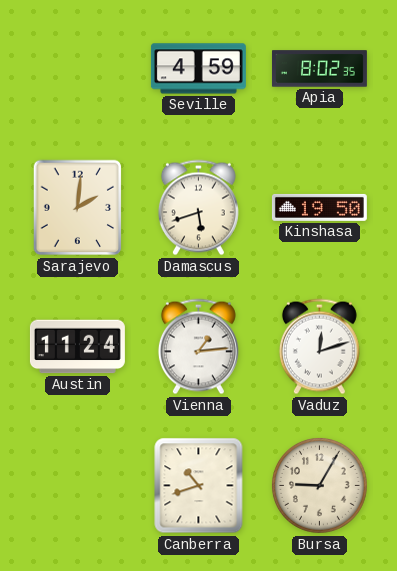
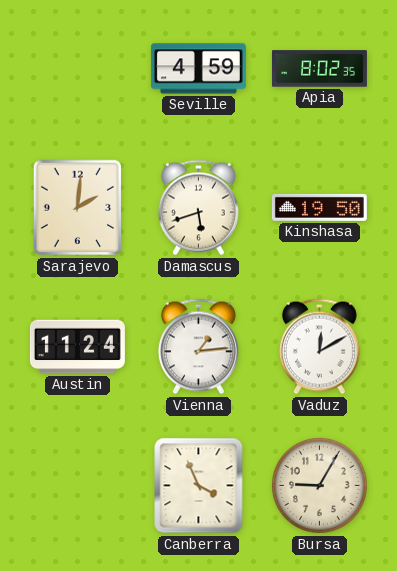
Vaduz: 12:12 -> 12:10 (319, 347)
Canberra: 10:42 -> 3:56 (199, 486)
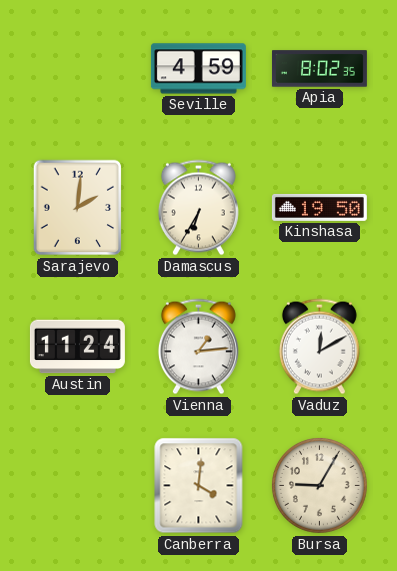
Damascus: 5:42 -> 6:35 (198, 208)
Canberra: 3:56 -> 4:01 (199, 486)
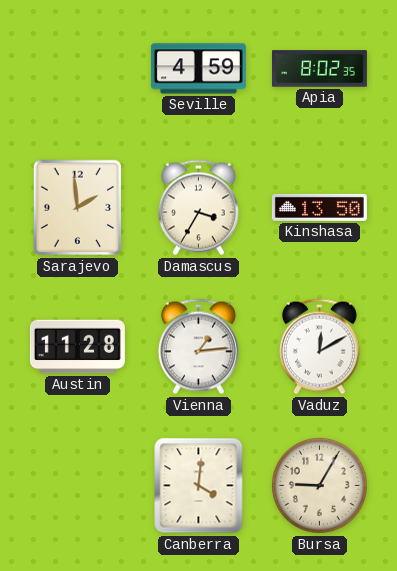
Sarajevo: 2:01 -> 1:59 (78, 208)
Damascus: 6:35 -> 3:35 (198, 208)
Kinshasa: 19:50 -> 13:50 (319, 207)
Austin: 11:24 -> 11:28 (77, 347)
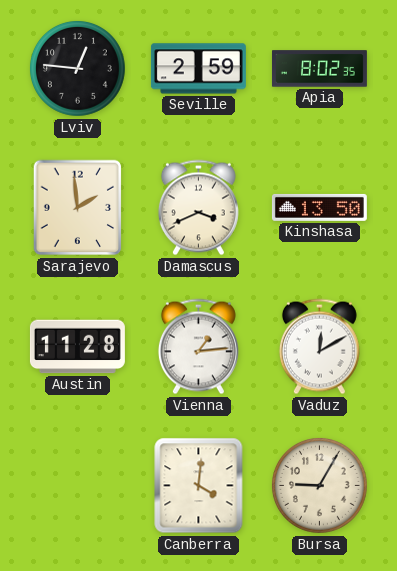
Lviv: none -> 12:46 (78, 69)
Seville: 4:59 -> 2:59 (198, 69)
Damascus: 3:35 -> 3:41 (198, 208)
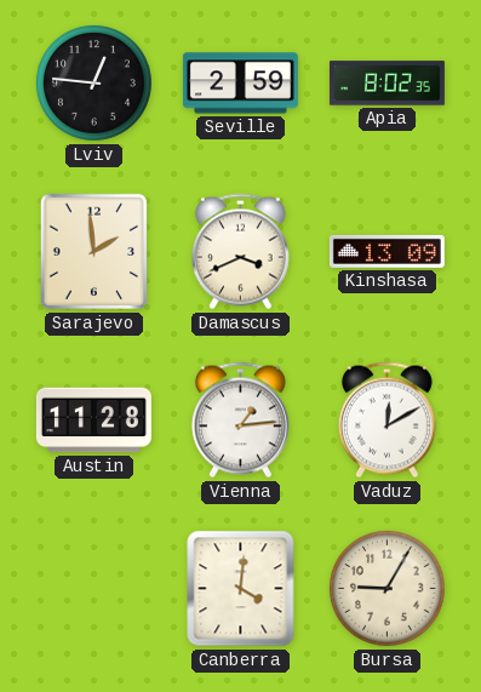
Kinshasa: 13:50 -> 13:09 (386, 251)
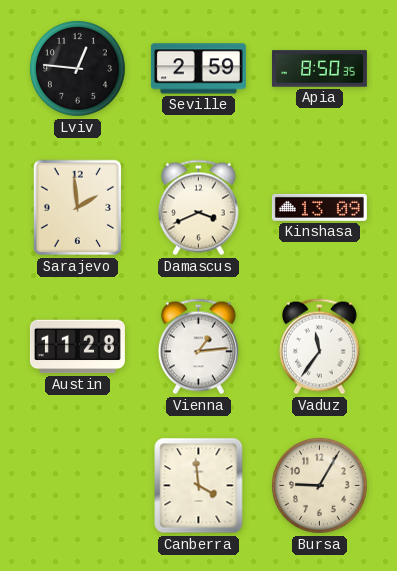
Apia: 8:02 -> 8:50 (319, 69)
Vaduz: 12:10 -> 11:36 (319, 347)
Canberra: 4:01 -> 3:59 (199, 486)
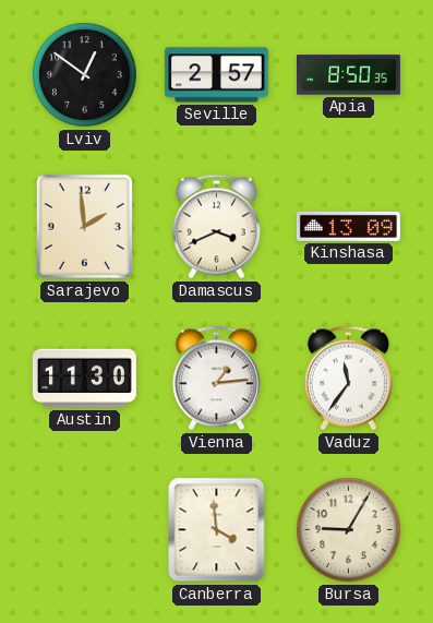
Lviv: 12:46 -> 12:51 (85, 75)
Seville: 2:59 -> 2:57 (216, 75)
Austin: 11:28 -> 11:30 (84, 379)
